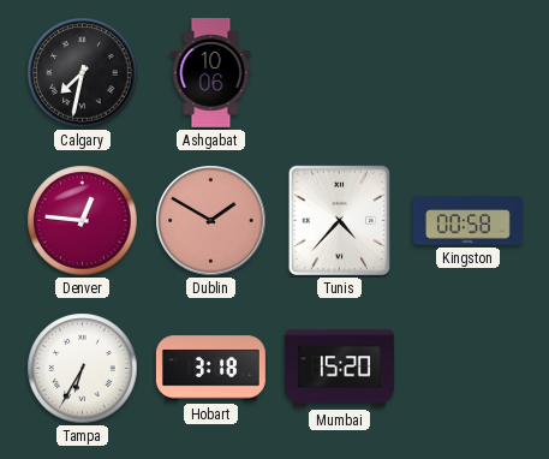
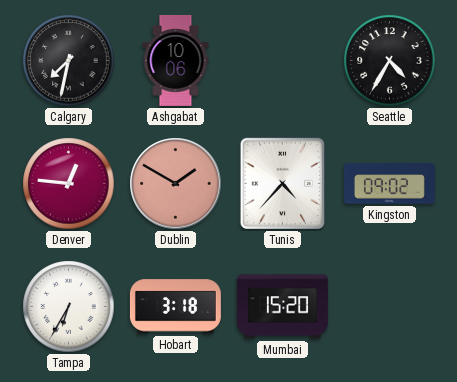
Seattle: none -> 4:35 (390, 61)
Kingston: 00:58 -> 09:02 (389, 184)
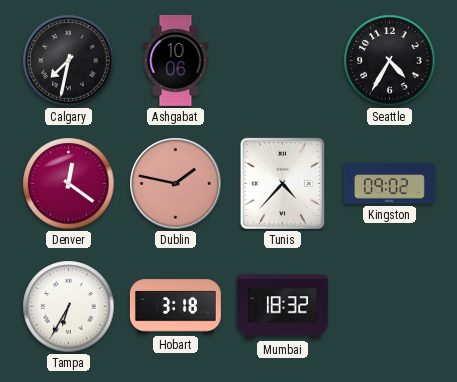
Denver: 12:46 -> 12:21 (69, 184)
Dublin: 1:50 -> 1:47 (176, 184)
Mumbai: 15:20 -> 18:32 (282, 307)
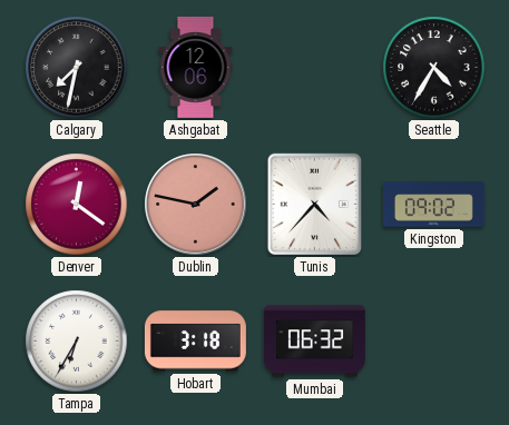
Ashgabat: 10:06 -> 12:06 (196, 67)
Mumbai: 18:32 -> 06:32 (314, 342)
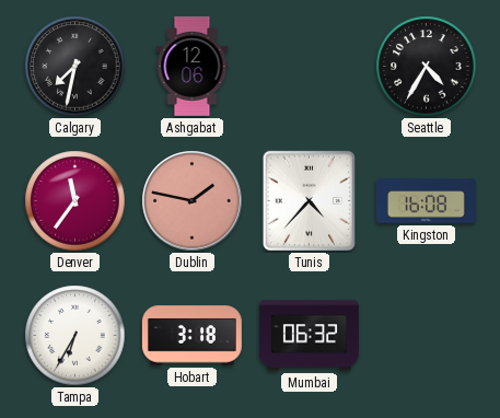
Denver: 12:21 -> 11:36 (75, 201)
Kingston: 09:02 -> 16:08 (426, 201)
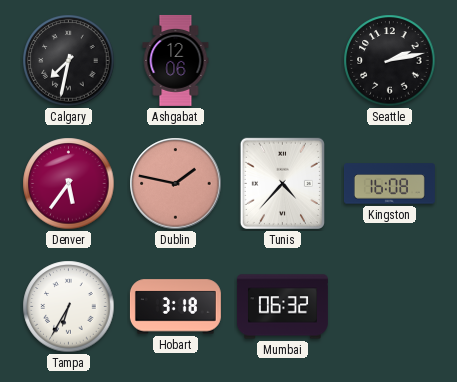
Seattle: 4:35 -> 2:13 (390, 61)
Denver: 11:36 -> 5:36 (69, 184)
